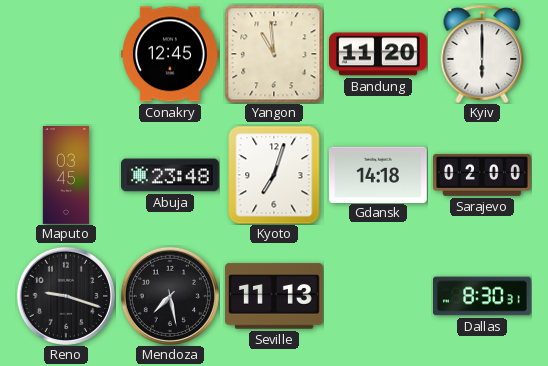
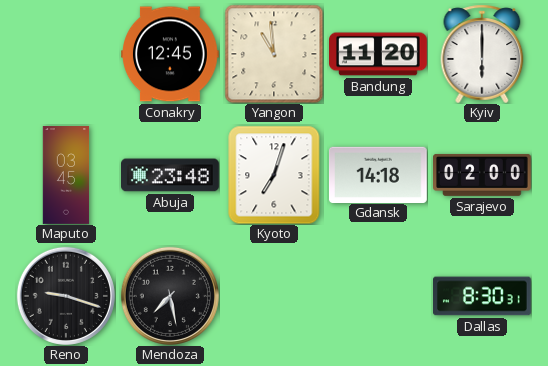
Seville: 11:13 -> none (274, 296)
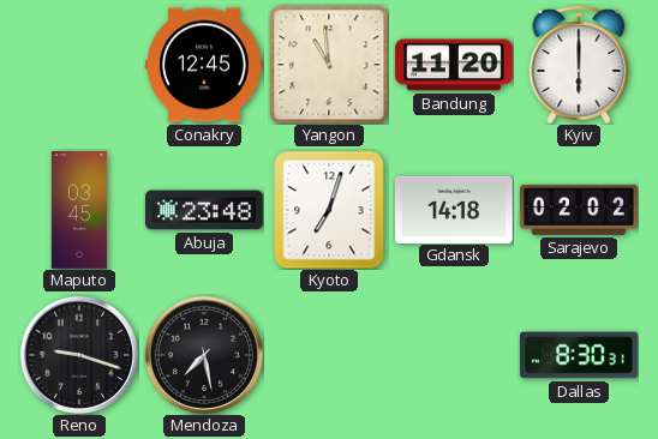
Sarajevo: 02:00 -> 02:02 (580, 210)
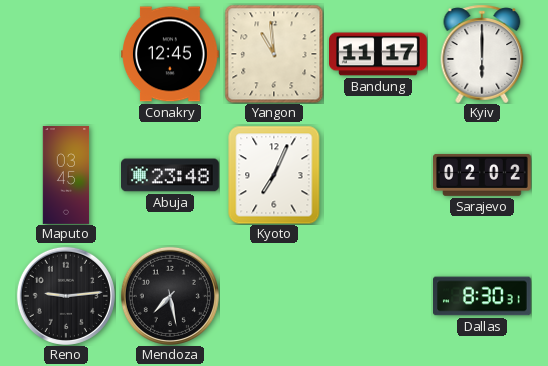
Bandung: 11:20 -> 11:17 (379, 54)
Kyoto: 7:03 -> 7:04 (274, 175)
Gdansk: 14:18 -> none (455, 209)
Reno: 9:18 -> 9:14 (66, 296)
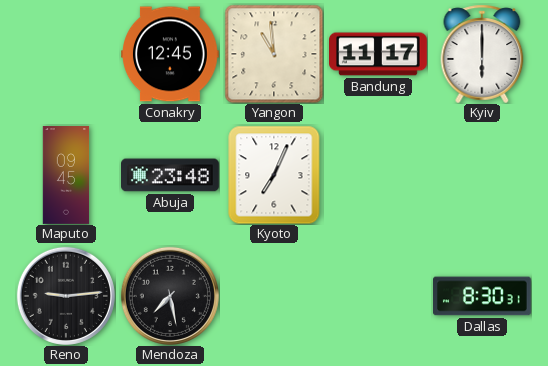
Maputo: 03:45 -> 09:45 (66, 175)
Sarajevo: 02:02 -> none (483, 175)
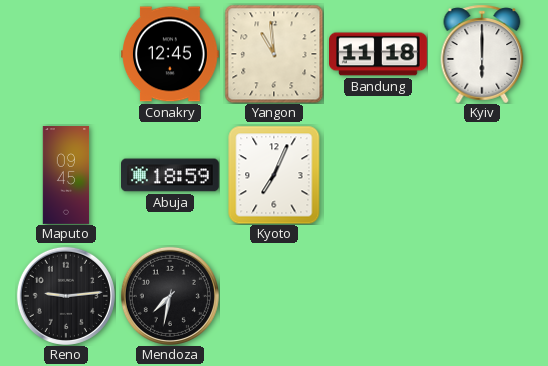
Bandung: 11:17 -> 11:18 (379, 54)
Abuja: 23:48 -> 18:59 (171, 175)
Mendoza: 7:28 -> 7:32 (170, 296)
Dallas: 8:30 -> none (483, 296)
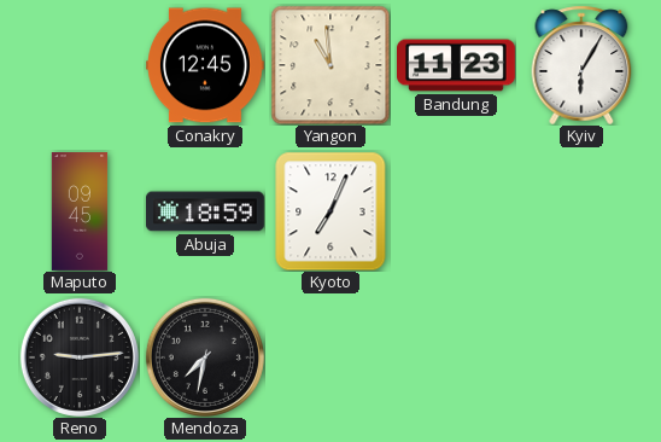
Bandung: 11:18 -> 11:23 (457, 65)
Kyiv: 6:00 -> 6:05 (581, 65)
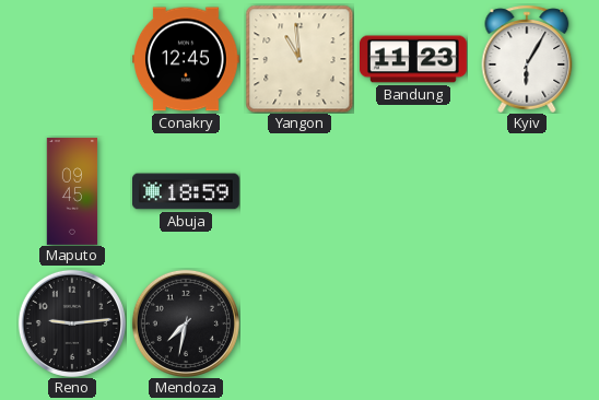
Kyoto: 7:04 -> none (330, 211)
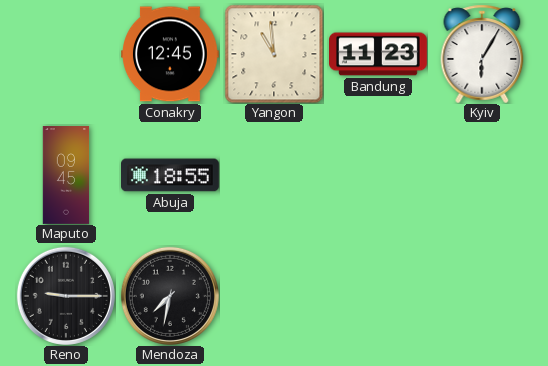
Abuja: 18:59 -> 18:55 (171, 175)
Reno: 9:14 -> 9:15 (66, 296)
